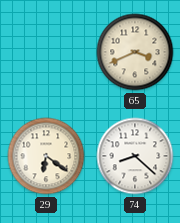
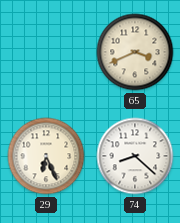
29: 6:21 -> 6:26 (46, 156)
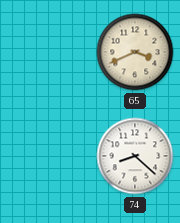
29: 6:26 -> none (46, 156)
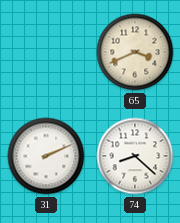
31: none -> 2:11 (46, 156)
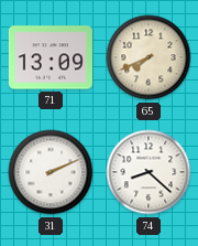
71: none -> 13:09 (50, 57)
65: 3:41 -> 7:41 (148, 57)
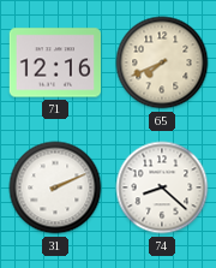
71: 13:09 -> 12:16 (54, 62)
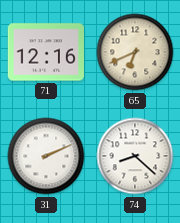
65: 7:41 -> 6:41 (135, 52)
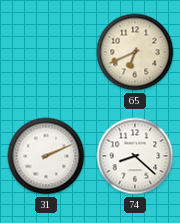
71: 12:16 -> none (45, 52)
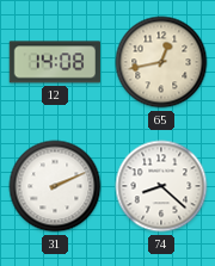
12: none -> 14:08 (55, 62)
65: 6:41 -> 12:43 (161, 62)
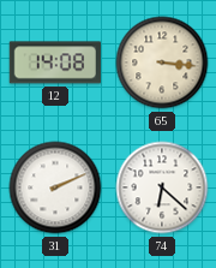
65: 12:43 -> 3:16 (162, 62)
74: 8:22 -> 6:22 (162, 187)
